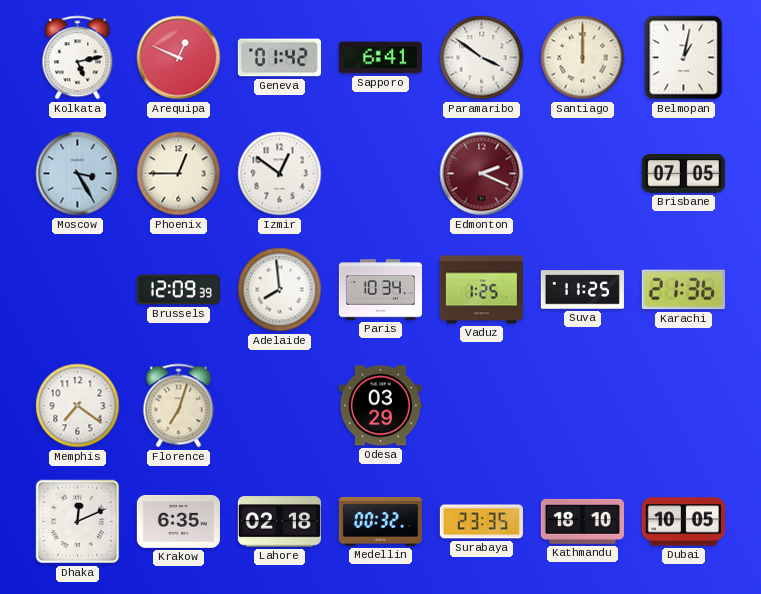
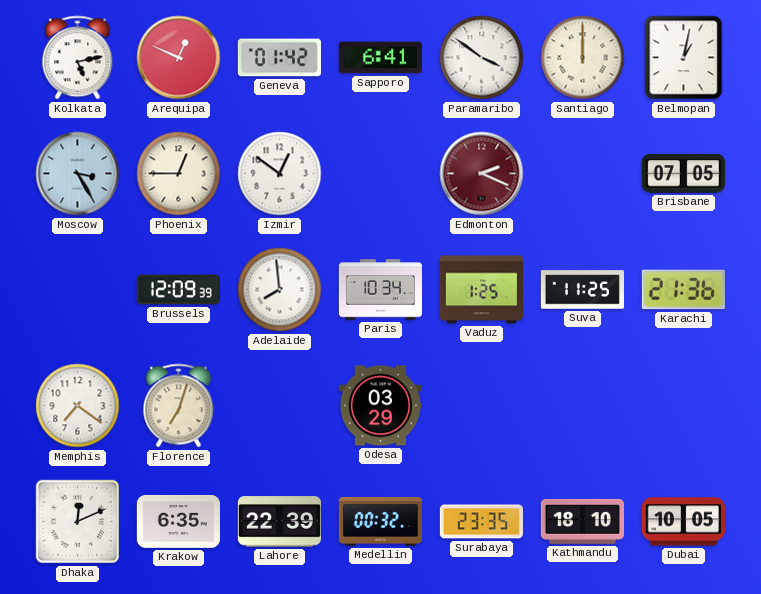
Lahore: 02:18 -> 22:39 (279, 522)
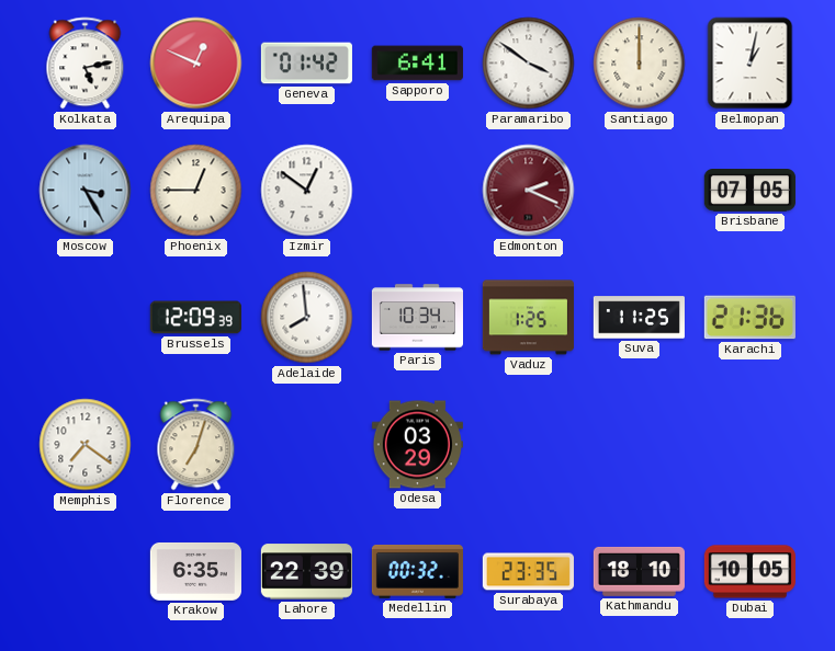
Dhaka: 12:11 -> none (78, 522)
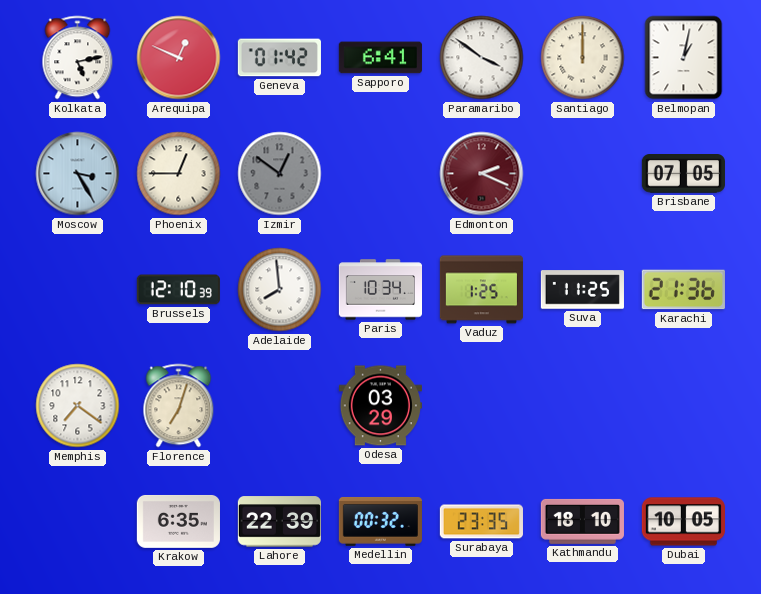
Izmir dial: white -> grey (280, 174)
Brussels: 12:09 -> 12:10 (178, 290)
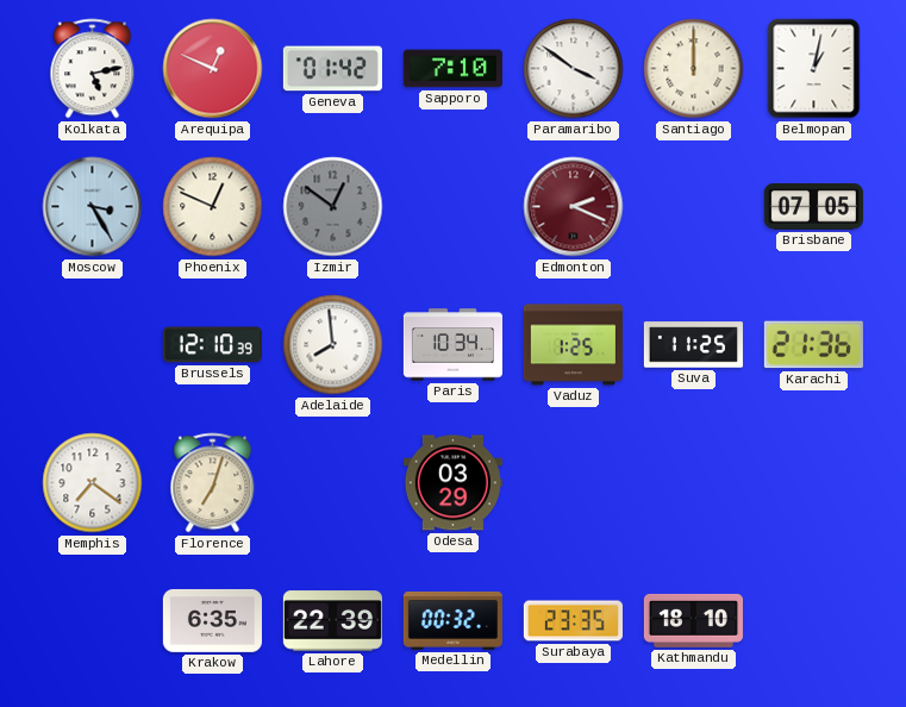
Sapporo: 6:41 -> 7:10 (452, 69)
Phoenix: 12:45 -> 12:49 (213, 207)
Dubai: 10:05 -> none (683, 522)
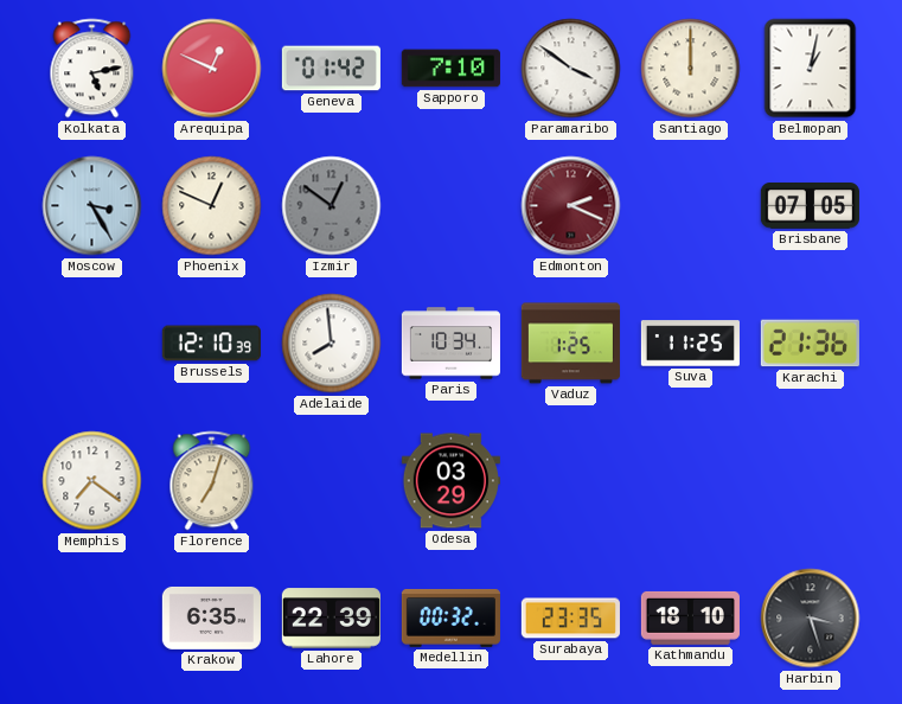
Harbin: none -> 3:27 (811, 619)
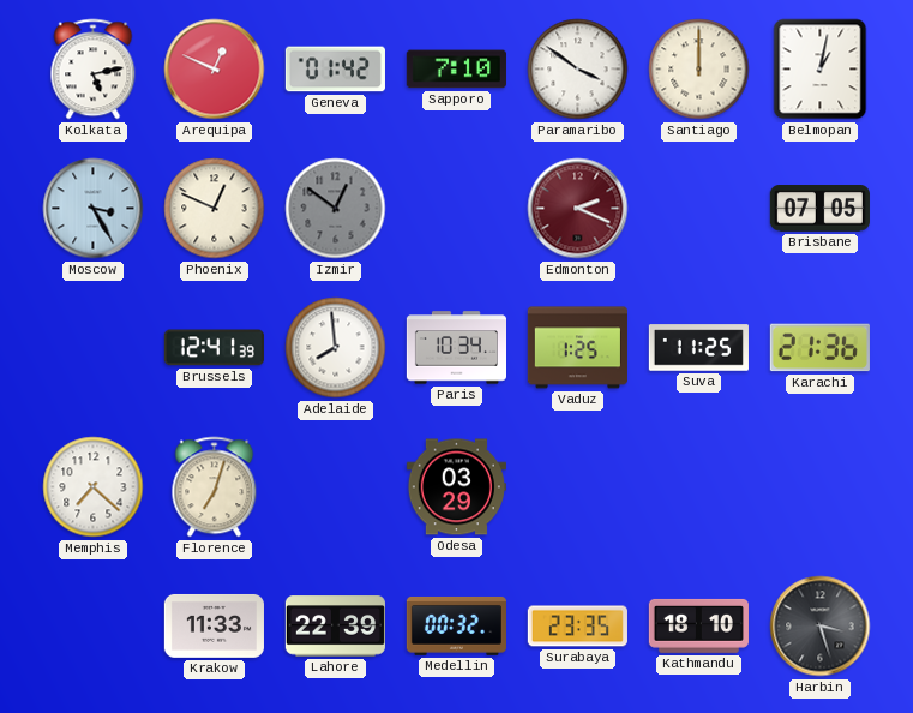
Brussels: 12:10 -> 12:41 (214, 348)
Memphis: 7:21 -> 7:22 (94, 487)
Krakow: 6:35 -> 11:33 (214, 625)
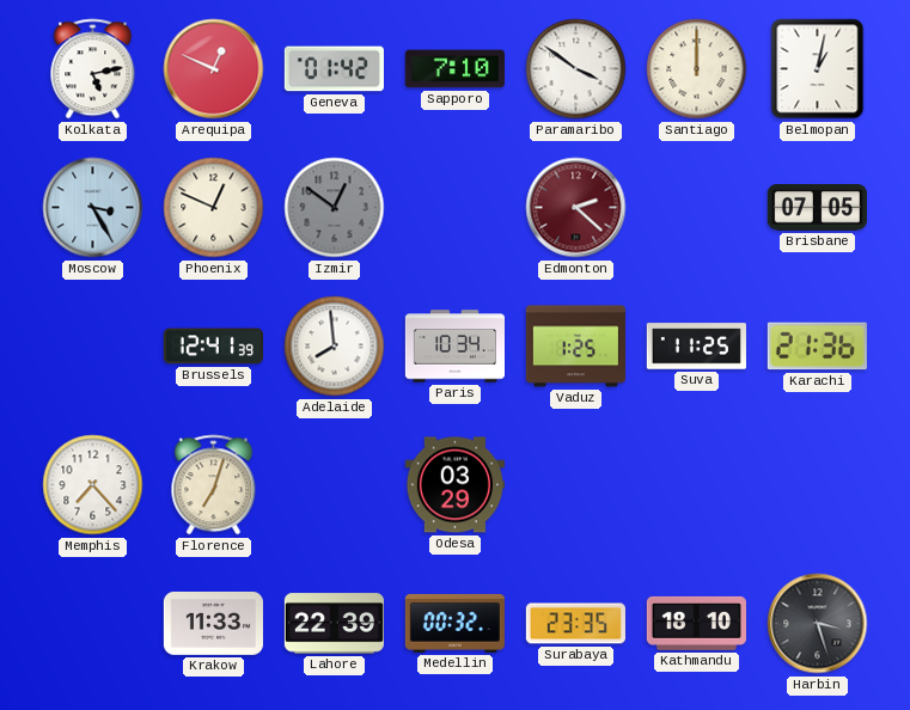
Edmonton: 2:19 -> 2:22 (576, 208)
Memphis: 7:22 -> 7:23 (93, 485)
